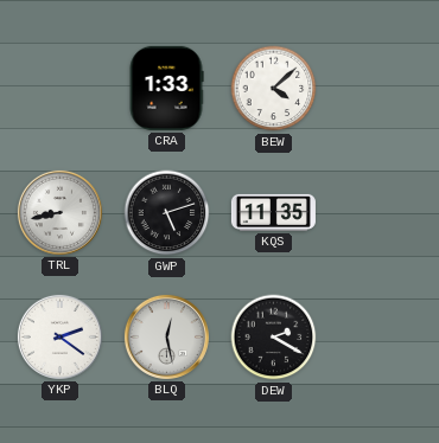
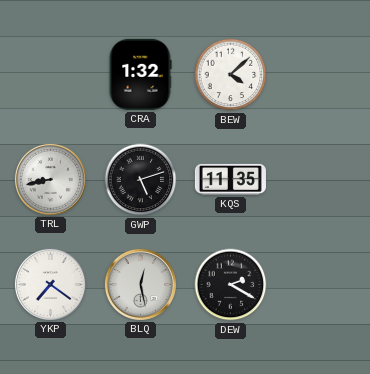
CRA: 1:33 -> 1:32 (140, 74)
YKP: 2:21 -> 7:21 (50, 284)
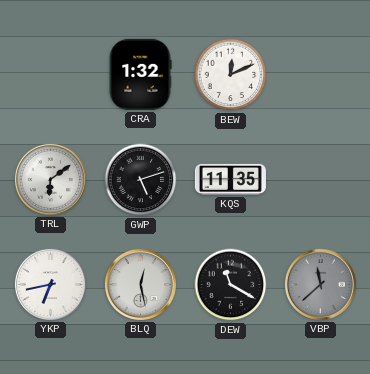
BEW: 4:08 -> 12:11 (231, 75)
TRL: 8:43 -> 6:09 (50, 179)
YKP: 7:21 -> 6:43 (50, 284)
DEW: 2:20 -> 11:20 (231, 285)
VBP: none -> 11:38 (320, 284)
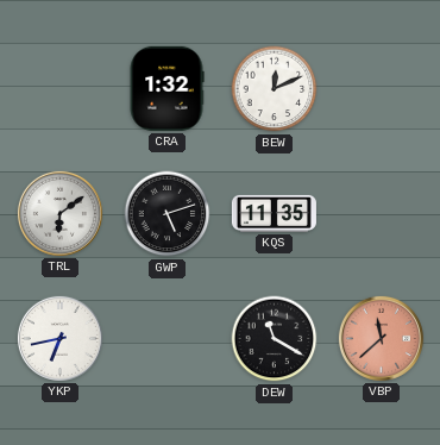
BLQ: 12:28 -> none (140, 284)
VBP dial: grey -> salmon (381, 338)
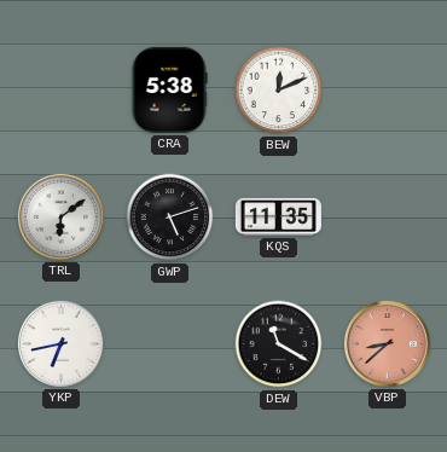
CRA: 1:32 -> 5:38 (169, 89)
VBP: 11:38 -> 8:38 (387, 343)
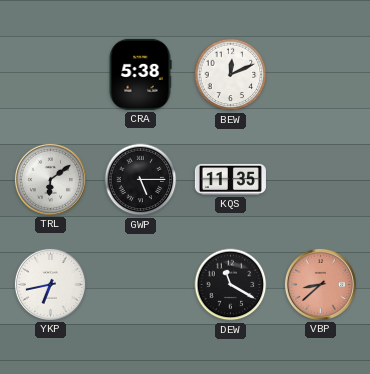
GWP: 5:12 -> 5:15 (141, 180)
